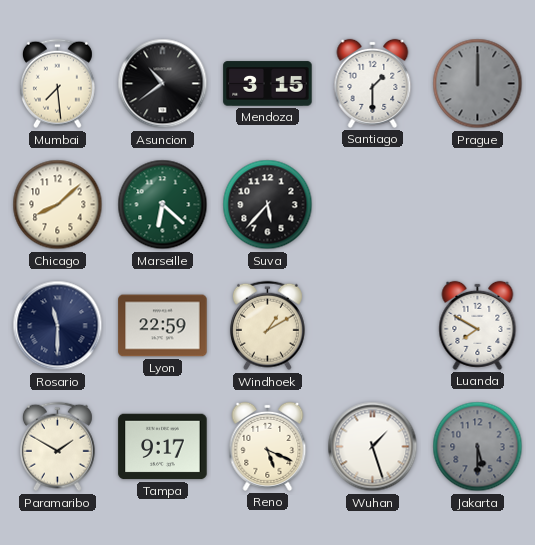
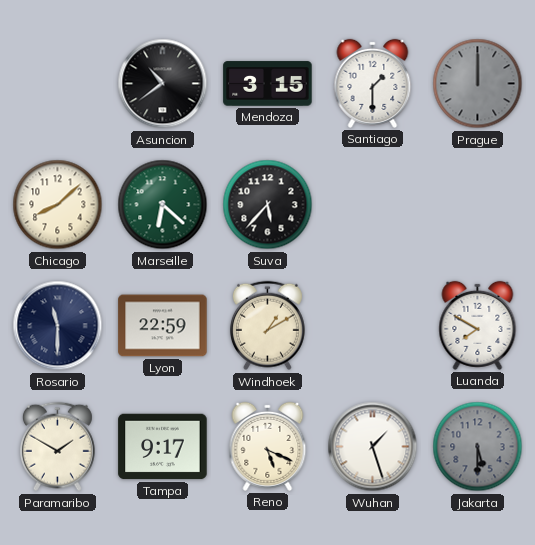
Mumbai: 7:29 -> none (57, 84)
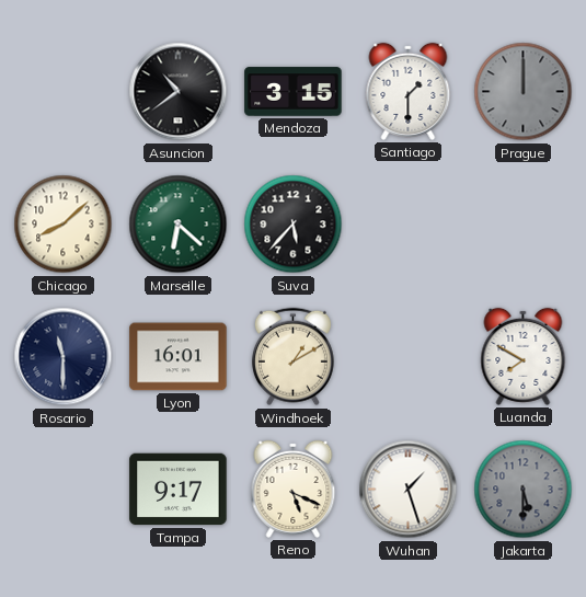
Lyon: 22:59 -> 16:01 (179, 357)
Paramaribo: 1:50 -> none (57, 447)
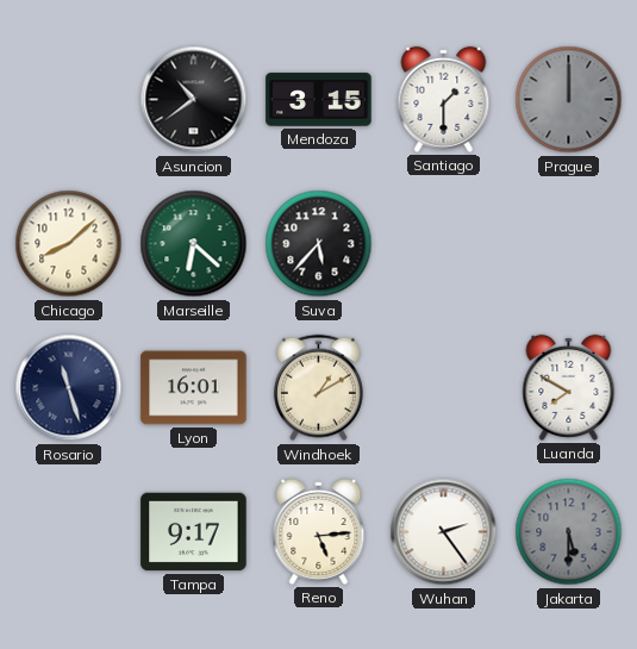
Rosario: 11:30 -> 11:27 (69, 388)
Reno: 5:19 -> 5:14 (319, 531)
Wuhan: 1:27 -> 2:24 (444, 532)
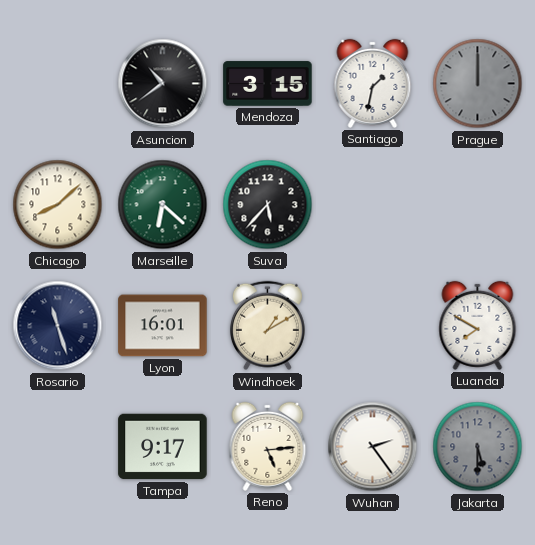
Santiago: 1:30 -> 1:32 (373, 83)
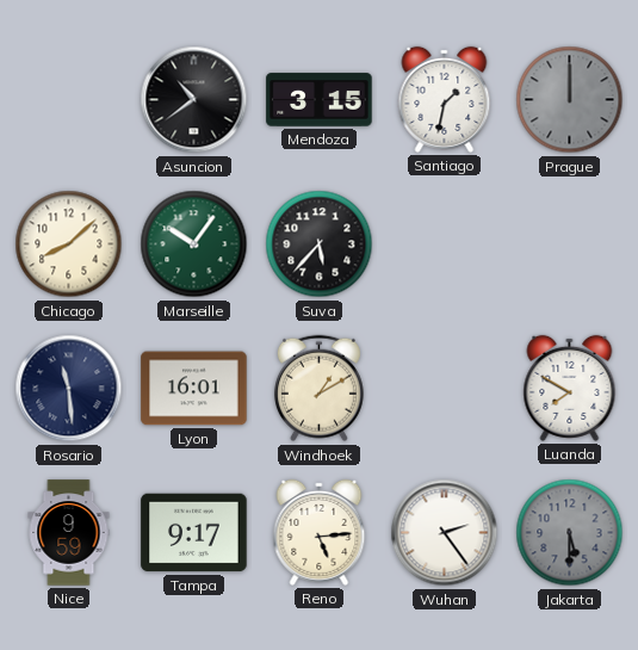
Marseille: 6:22 -> 10:06 (194, 244)
Rosario: 11:27 -> 11:29 (69, 389)
Nice: none -> 9:59 (69, 533)
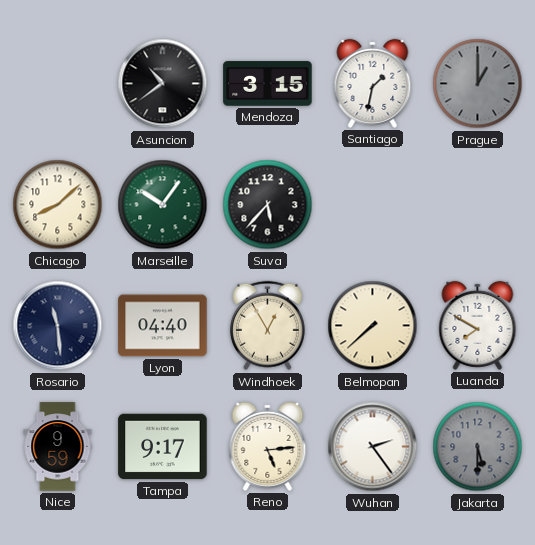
Prague: 12:00 -> 1:00 (478, 84)
Lyon: 16:01 -> 04:40 (163, 326)
Windhoek: 1:10 -> 12:55 (267, 326)
Belmopan: none -> 7:38 (373, 326)
